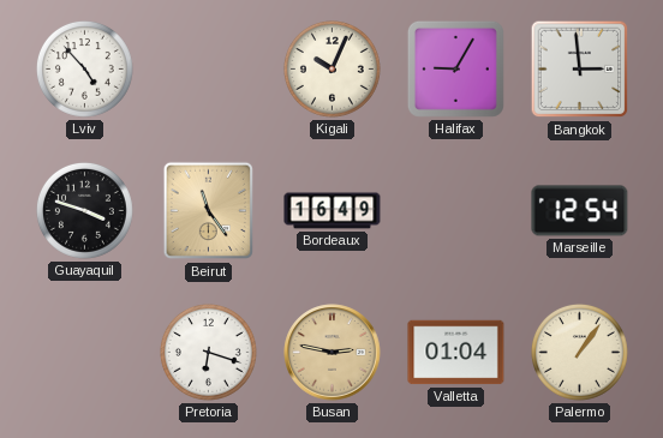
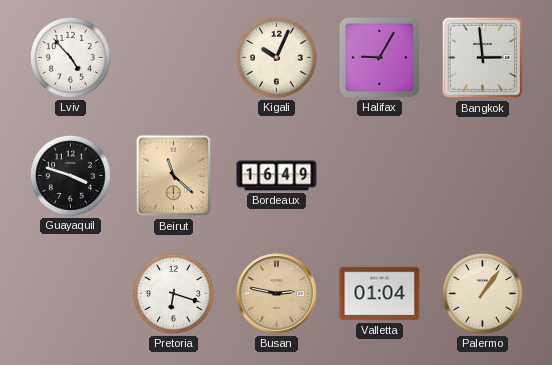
Beirut: 11:24 -> 11:22 (173, 176)
Marseille: 12:54 -> none (580, 211)
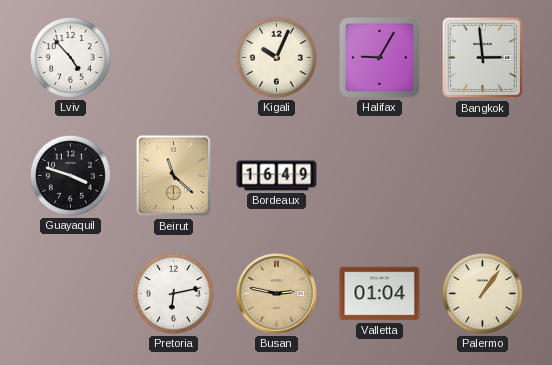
Pretoria: 6:18 -> 6:13 (173, 293)
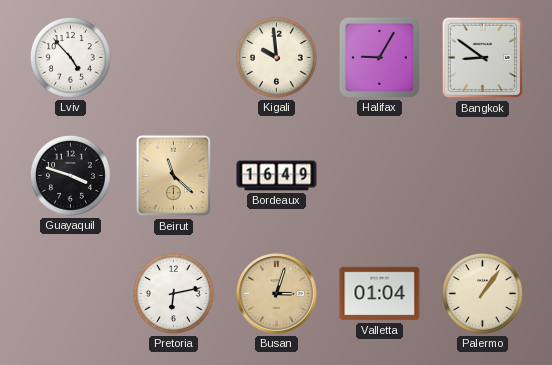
Kigali: 10:04 -> 9:59 (276, 57)
Bangkok: 2:59 -> 8:51 (483, 58)
Busan: 2:47 -> 3:03 (277, 294)
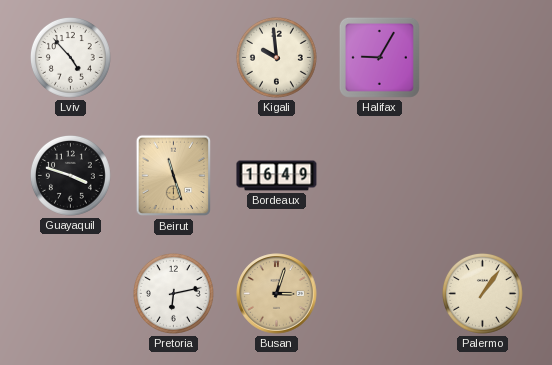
Bangkok: 8:51 -> none (483, 58)
Beirut: 11:22 -> 11:27 (173, 176)
Valletta: 01:04 -> none (380, 294)
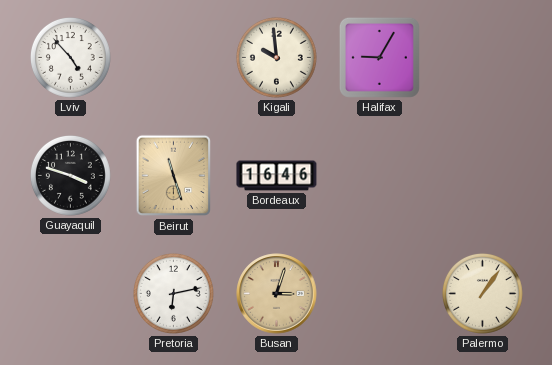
Bordeaux: 16:49 -> 16:46 (277, 176)
